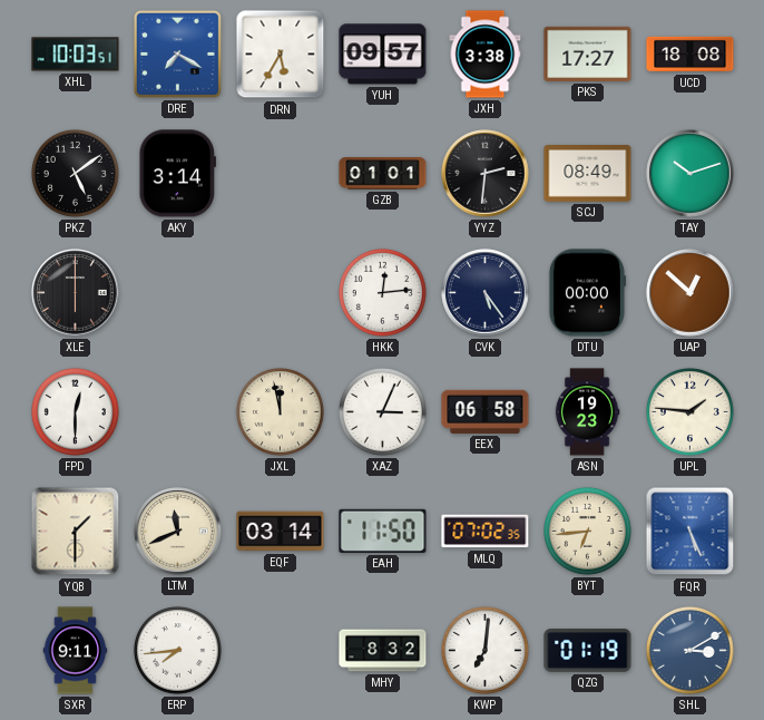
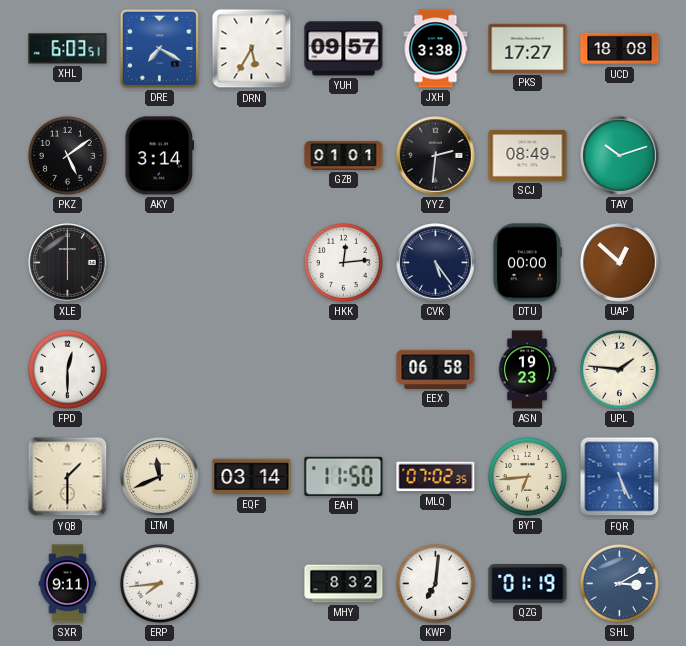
XHL: 10:03 -> 6:03 (68, 49)
JXL: 11:58 -> none (280, 411)
XAZ: 3:04 -> none (382, 411)
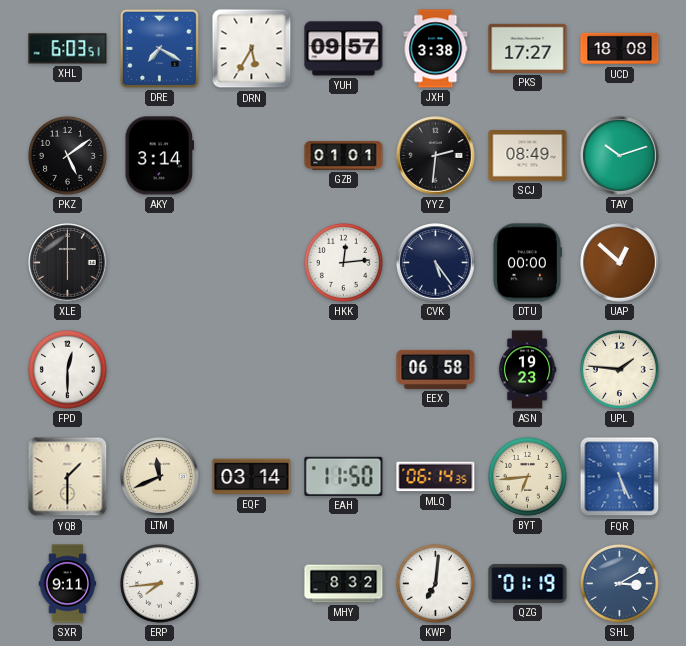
MLQ: 07:02 -> 06:14 (436, 477)
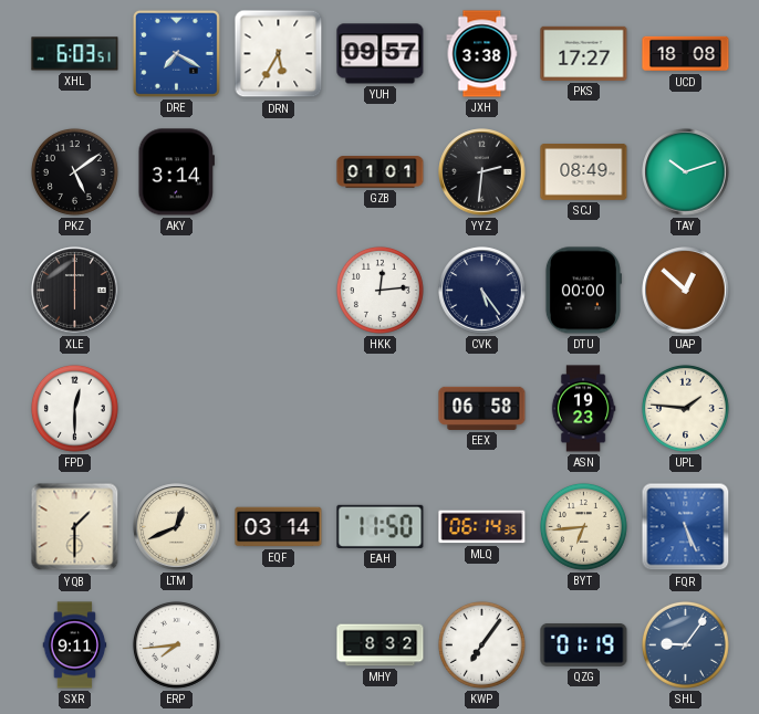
LTM: 11:41 -> 12:41 (177, 527)
KWP: 7:01 -> 7:06 (481, 644)
SHL: 3:10 -> 9:06 (685, 644)
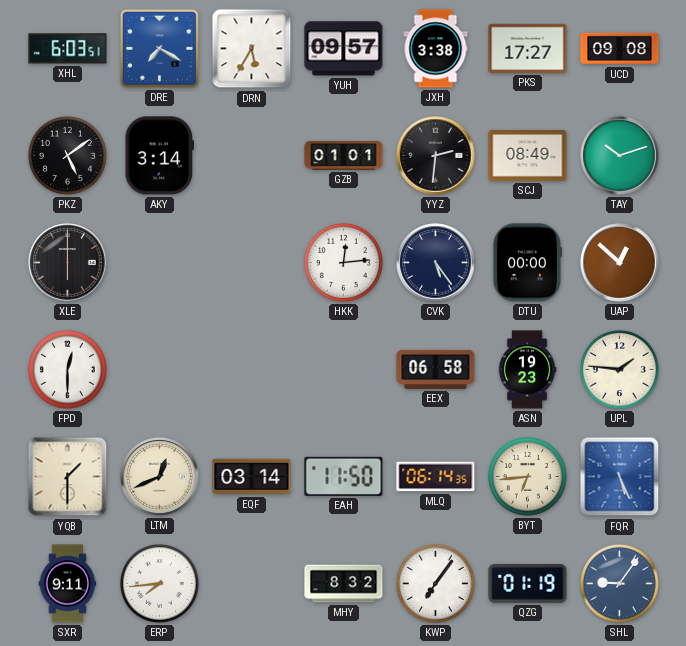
UCD: 18:08 -> 09:08 (620, 49)
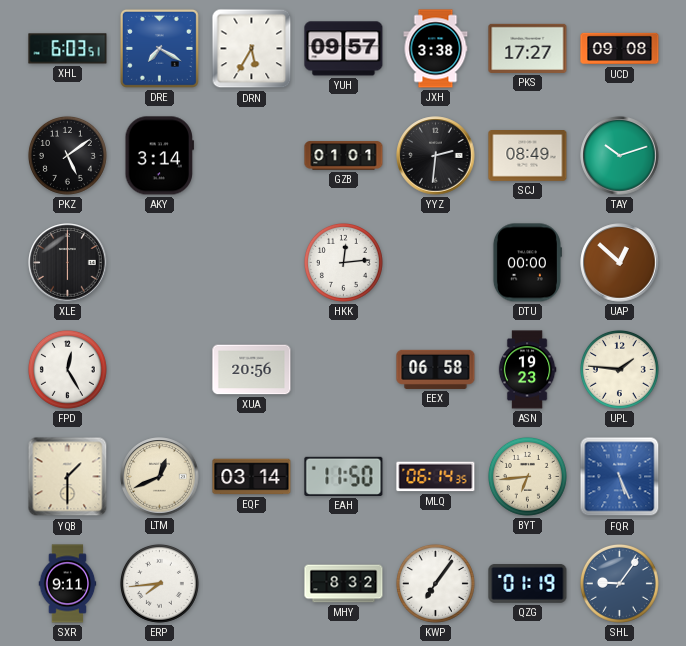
CVK: 5:24 -> none (436, 263)
FPD: 12:30 -> 12:25 (67, 369)
XUA: none -> 20:56 (252, 370)
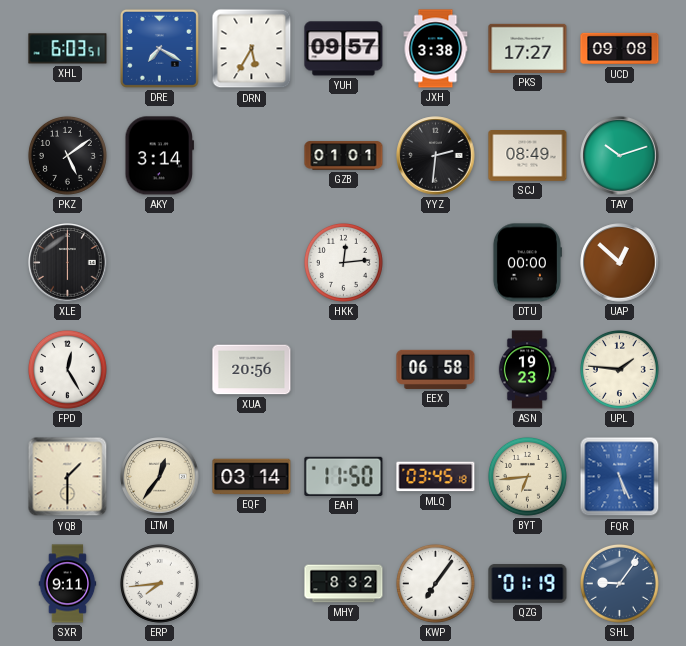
LTM: 12:41 -> 12:36 (160, 477)
MLQ: 06:14 -> 03:45 (436, 477)
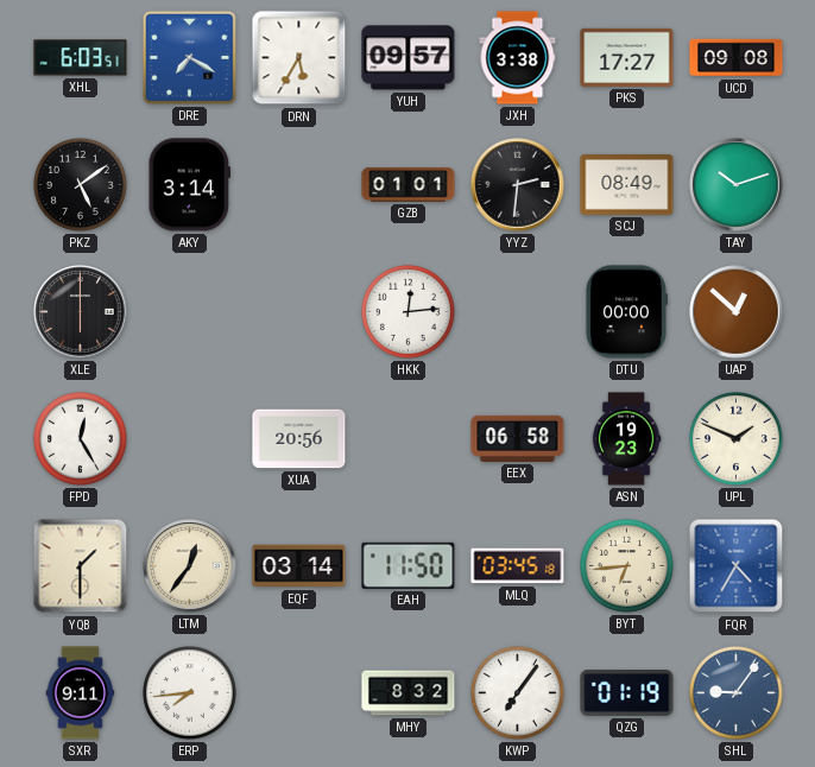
UPL: 1:46 -> 1:49 (735, 438)
FQR: 5:26 -> 4:35 (737, 566)
